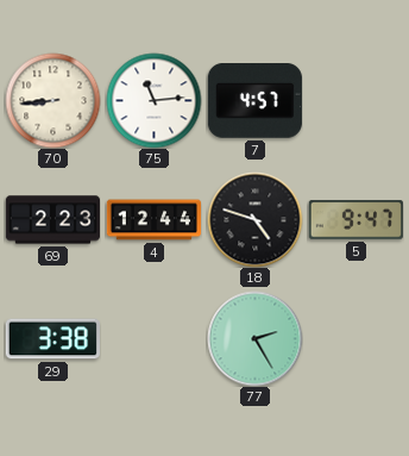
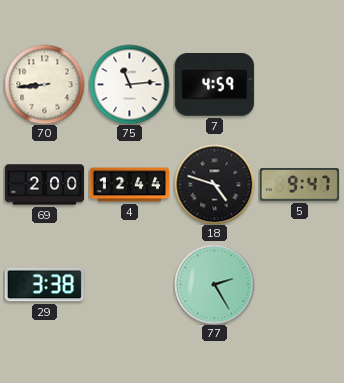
7: 4:57 -> 4:59 (214, 85)
69: 2:23 -> 2:00 (44, 185)
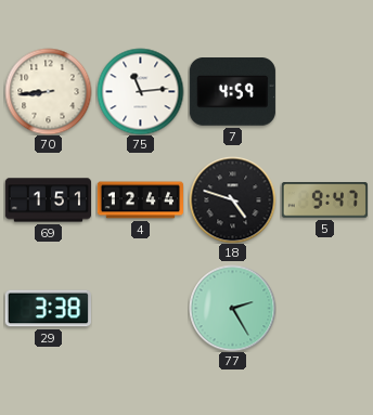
69: 2:00 -> 1:51 (48, 200)
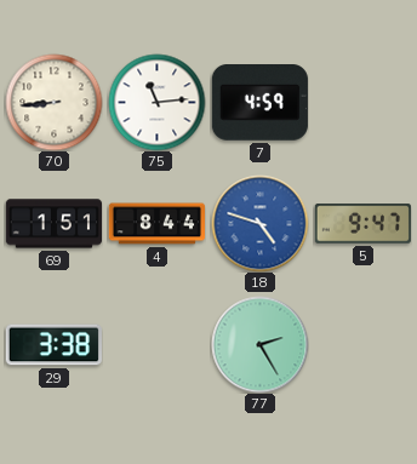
4: 12:44 -> 8:44 (156, 224)
18 dial: black -> blue (259, 223)
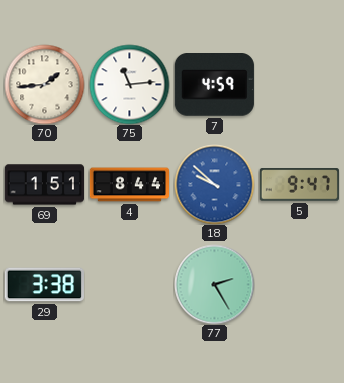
70: 8:44 -> 1:44 (44, 84)
18: 4:48 -> 9:52 (214, 184)
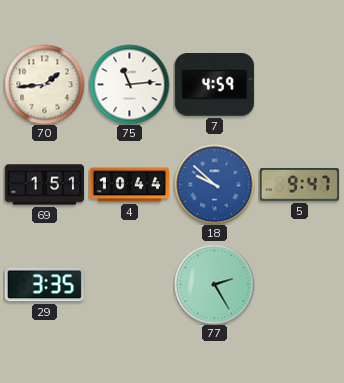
4: 8:44 -> 10:44 (129, 185)
29: 3:38 -> 3:35 (44, 285)
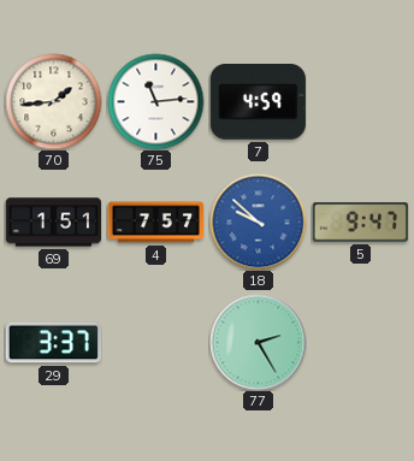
4: 10:44 -> 7:57 (155, 223)
29: 3:35 -> 3:37 (53, 343)
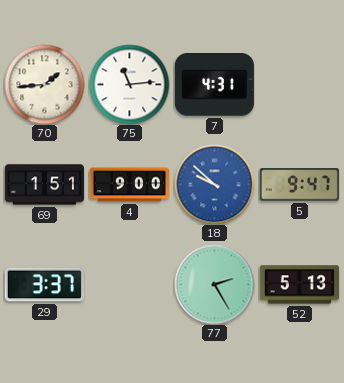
7: 4:59 -> 4:31 (214, 85)
4: 7:57 -> 9:00 (129, 185)
52: none -> 5:13 (299, 285)
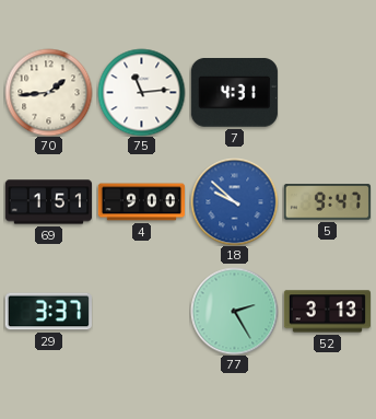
52: 5:13 -> 3:13 (327, 312)
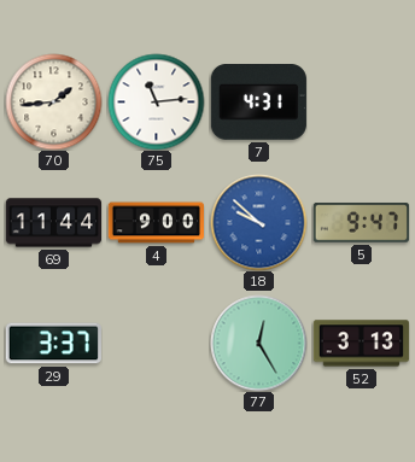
69: 1:51 -> 11:44 (53, 223)
77: 2:25 -> 12:25 (258, 343)
